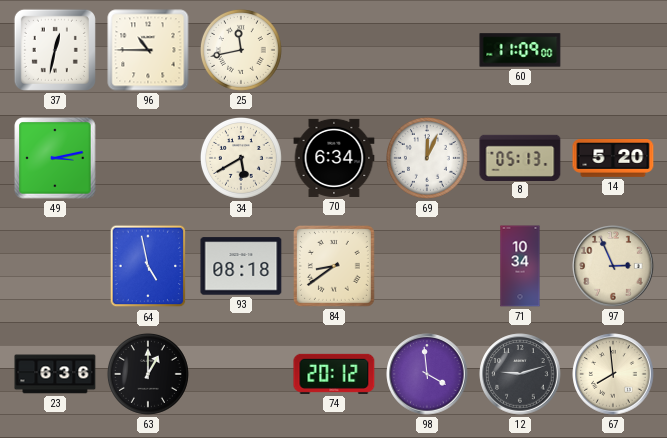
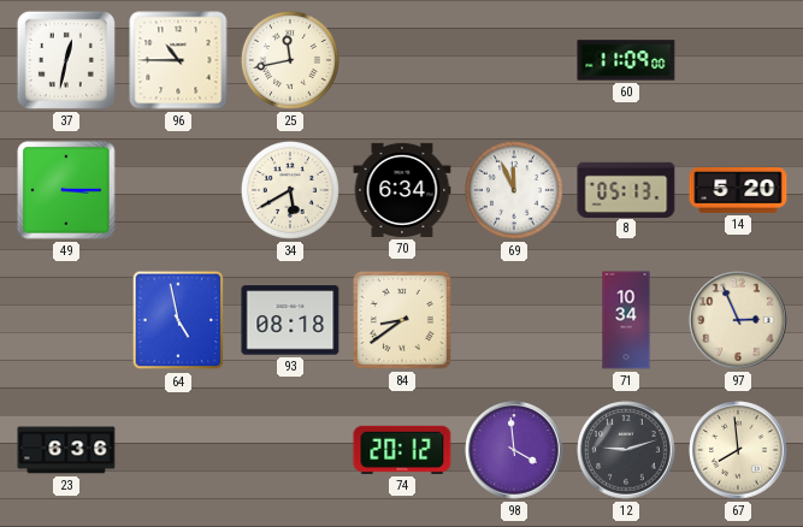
49: 3:13 -> 3:15 (66, 190)
69: 12:04 -> 11:56 (514, 190)
63: 1:00 -> none (148, 374)
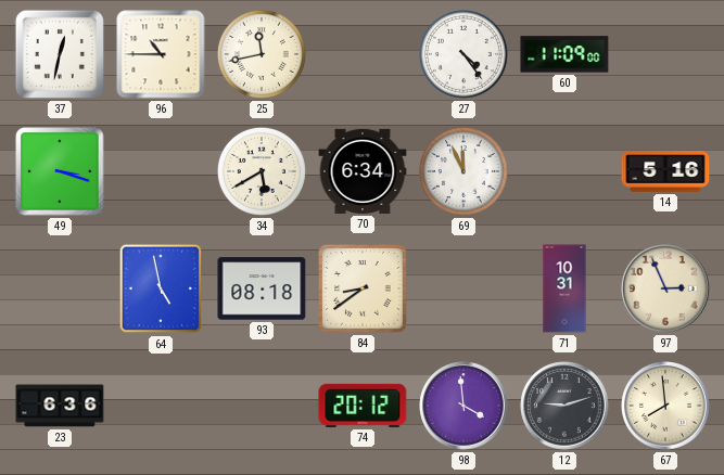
27: none -> 4:24 (463, 54)
49: 3:15 -> 3:18 (60, 171)
8: 05:13 -> none (626, 189)
14: 5:20 -> 5:16 (665, 171)
71: 10:34 -> 10:31 (564, 288)
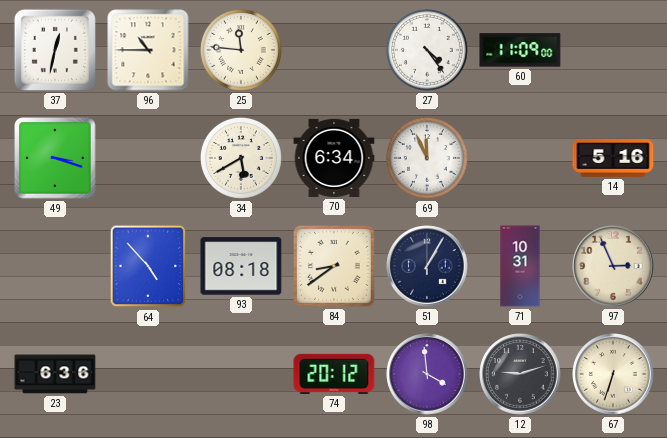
25: 11:43 -> 11:46 (241, 50)
64: 4:58 -> 4:53 (148, 266)
51: none -> 1:05 (427, 266)
67: 7:59 -> 6:33 (613, 374)
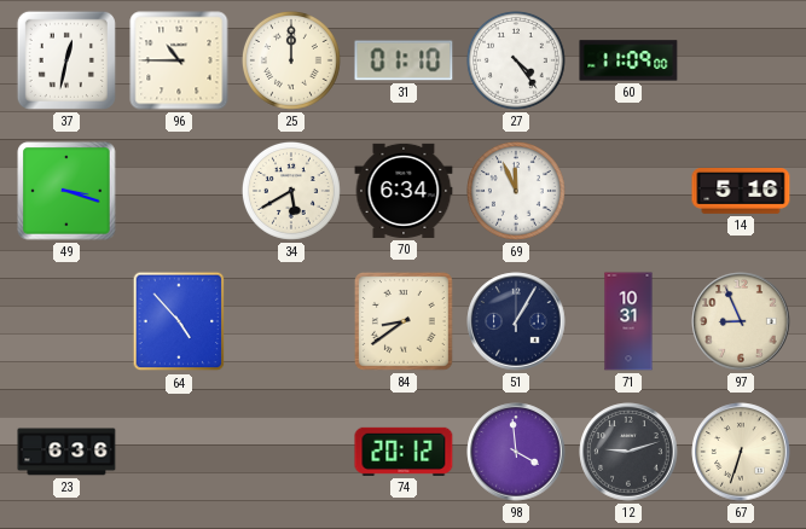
25: 11:46 -> 12:00 (291, 60)
31: none -> 01:10 (404, 60)
93: 08:18 -> none (241, 266)
97: 2:56 -> 8:56 (741, 321)
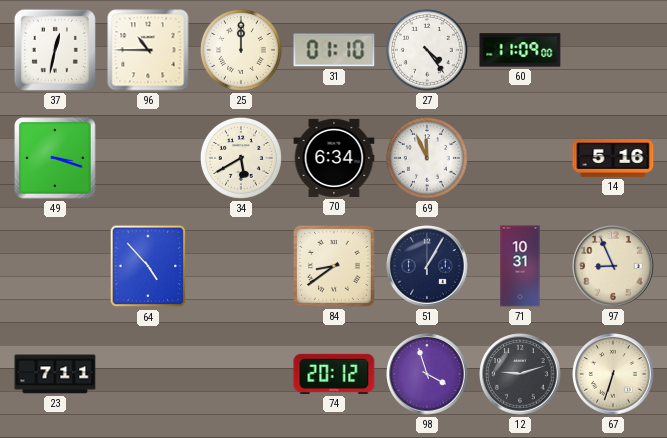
23: 6:36 -> 7:11 (55, 374)
98: 3:59 -> 3:57 (427, 374)
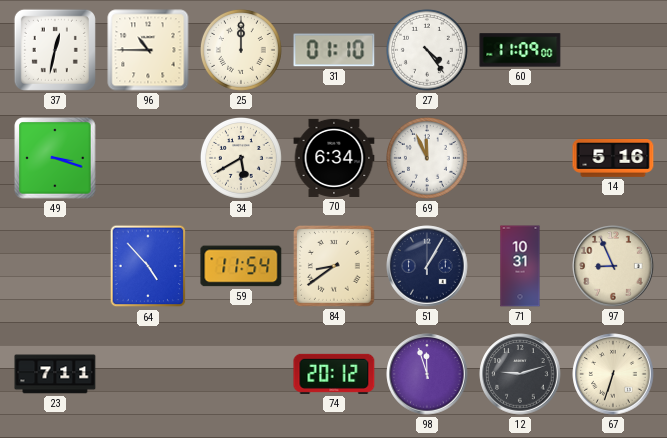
59: none -> 11:54 (241, 266)
98: 3:57 -> 11:57 (427, 374)
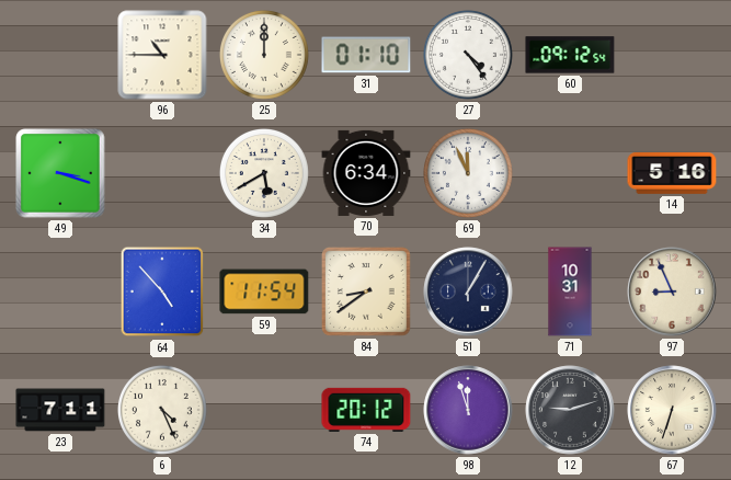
37: 12:32 -> none (55, 50)
60: 11:09 -> 09:12 (570, 55)
6: none -> 4:26 (162, 410)
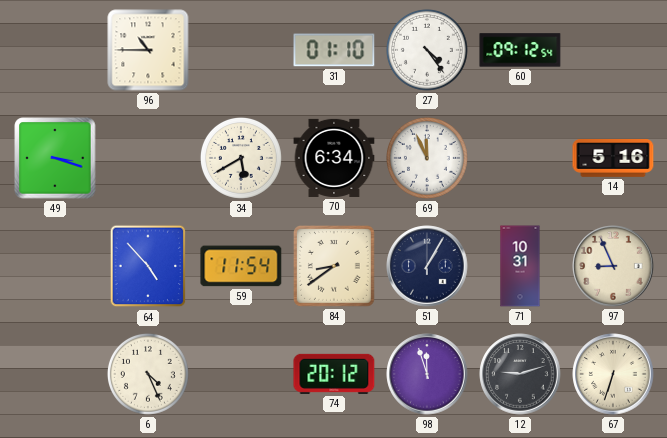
25: 12:00 -> none (264, 55)
23: 7:11 -> none (60, 410)
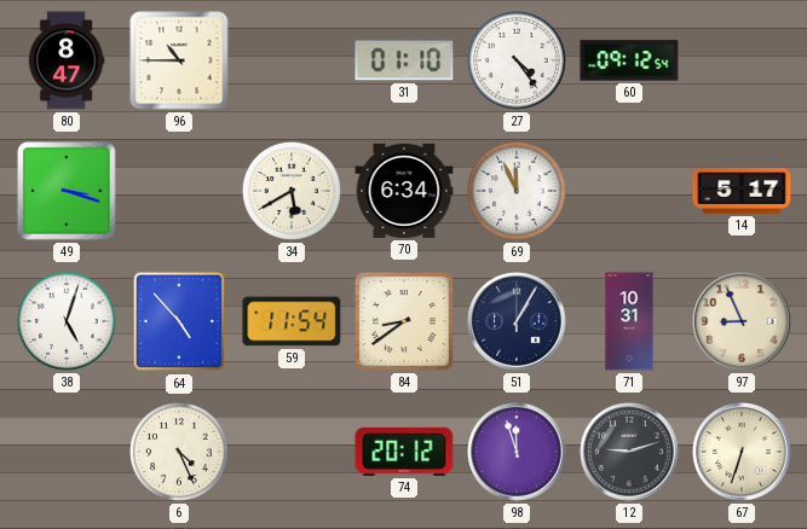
80: none -> 8:47 (67, 60)
14: 5:16 -> 5:17 (742, 191)
38: none -> 5:03 (67, 321)
